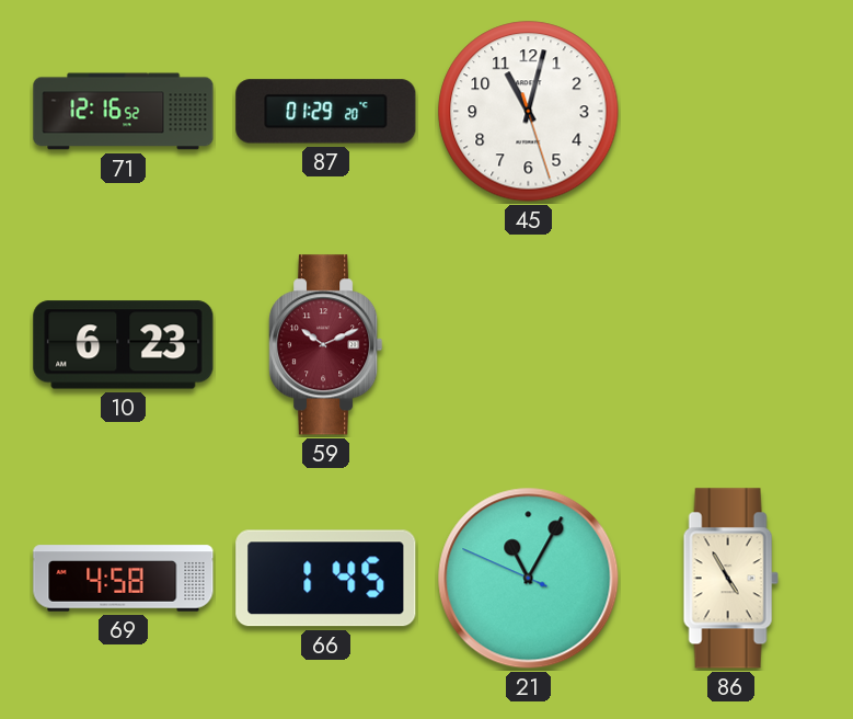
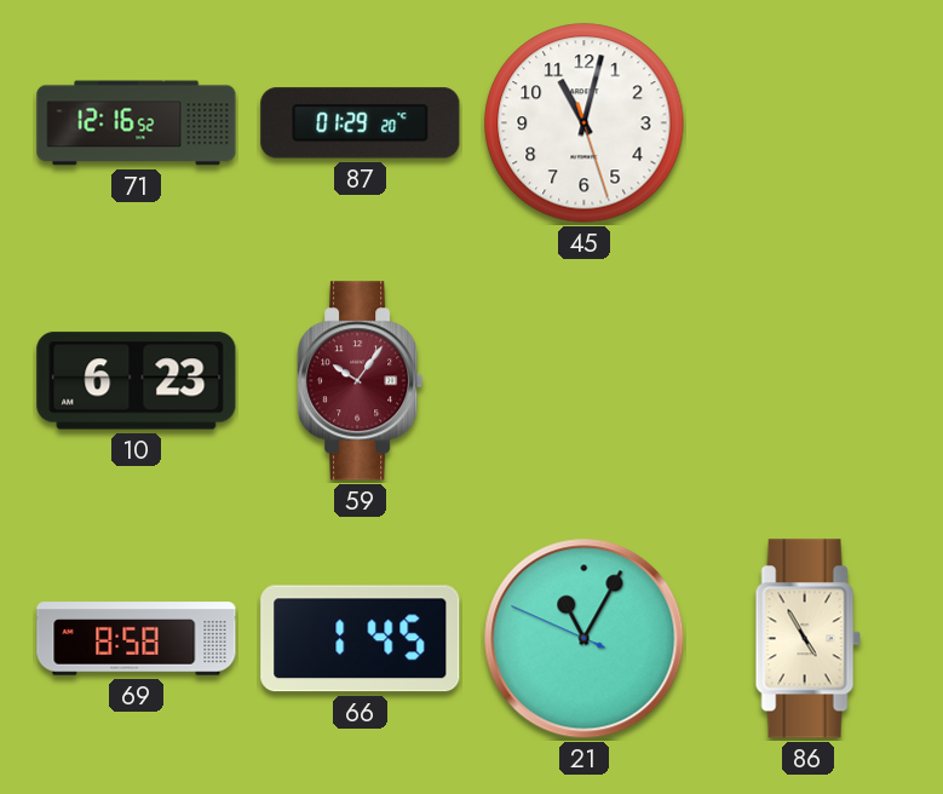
59: 10:11 -> 10:06 (361, 381)
69: 4:58 -> 8:58 (137, 639)
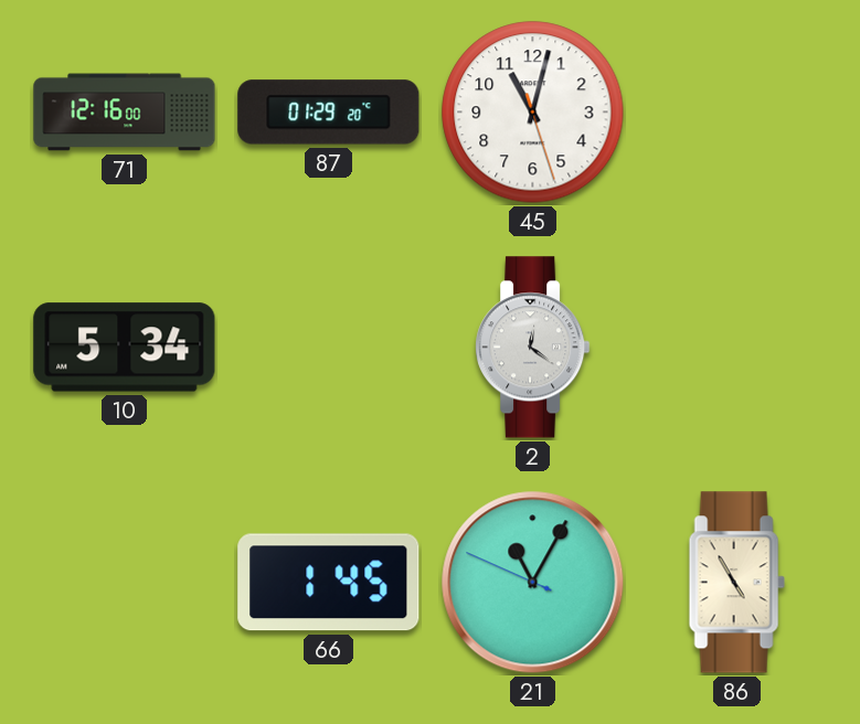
71: 12:16:52 -> 12:16:00 (125, 113)
10: 6:23 -> 5:34 (125, 348)
59: 10:06 -> none (361, 381)
2: none -> 12:21 (533, 348)
69: 8:58 -> none (137, 639)
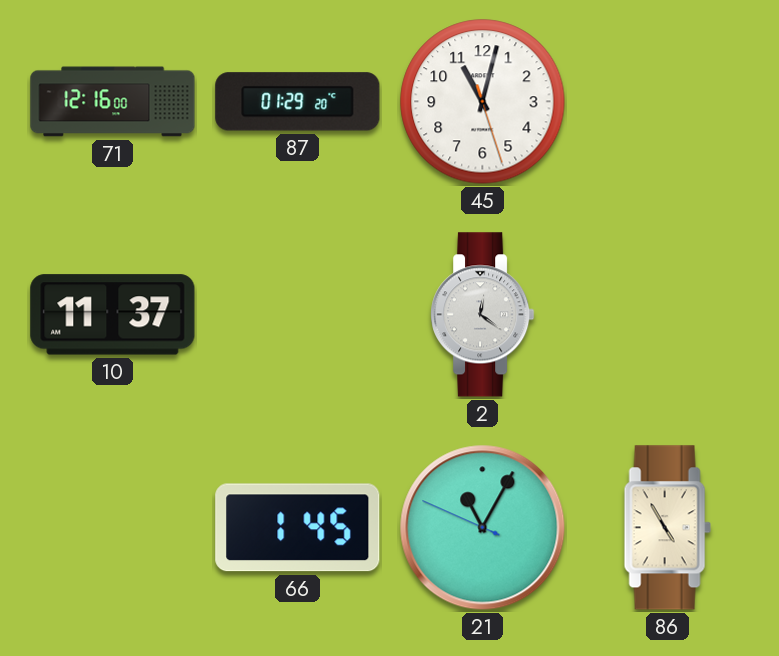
10: 5:34 -> 11:37 (113, 315)
